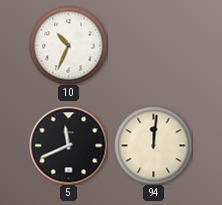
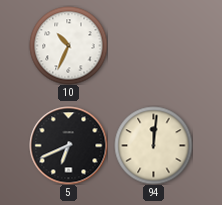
5: 11:41 -> 6:41 (68, 145)
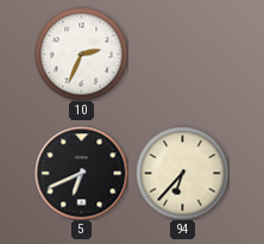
10: 10:34 -> 2:34 (81, 54)
94: 12:01 -> 6:37 (182, 173)
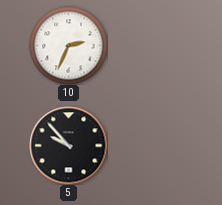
5: 6:41 -> 9:53 (68, 145)
94: 6:37 -> none (182, 173)
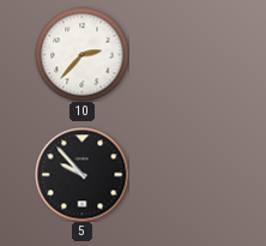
10: 2:34 -> 2:37 (81, 54)
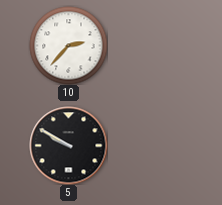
5: 9:53 -> 9:50 (68, 145)
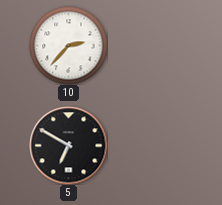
5: 9:50 -> 6:50 (68, 145)
